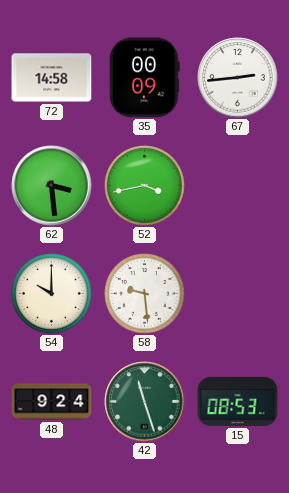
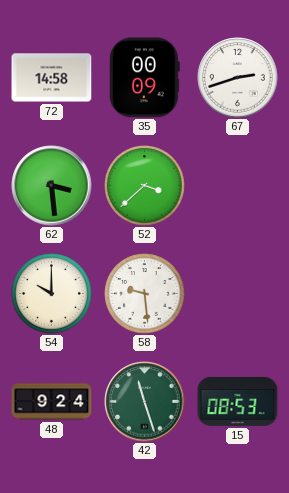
67: 2:44 -> 2:42 (238, 78)
52: 3:43 -> 3:38 (145, 186)
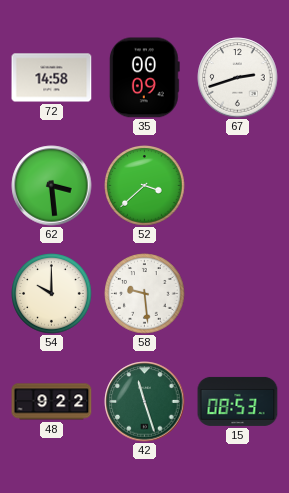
48: 9:24 -> 9:22 (52, 402)
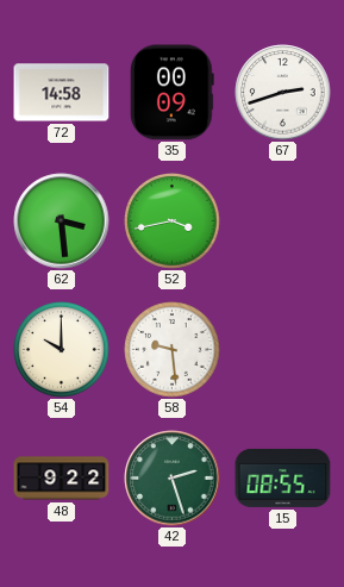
52: 3:38 -> 3:43 (173, 221)
42: 11:27 -> 2:27 (173, 479)
15: 08:53 -> 08:55 (283, 477)
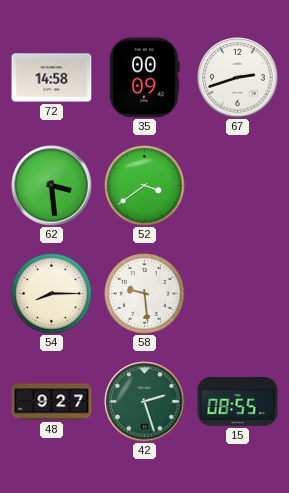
52: 3:43 -> 3:39 (145, 186)
54: 10:00 -> 8:15 (52, 294)
48: 9:22 -> 9:27 (52, 402)
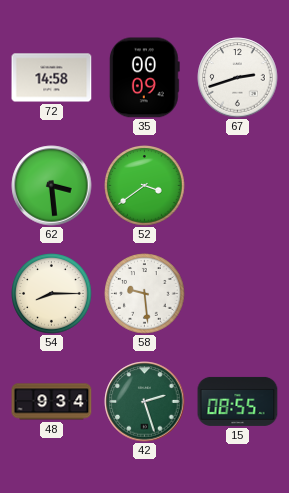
48: 9:27 -> 9:34 (52, 402)
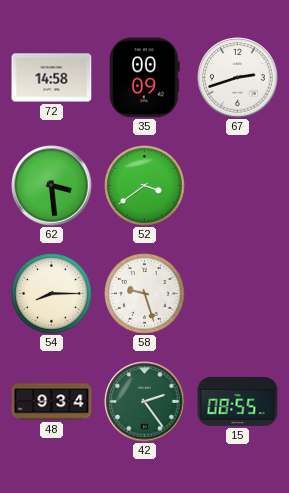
58: 9:29 -> 9:27 (145, 294)
42: 2:27 -> 2:24 (145, 402)
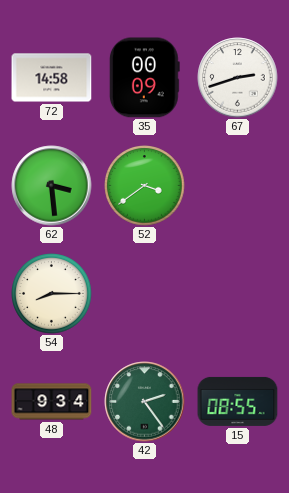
58: 9:27 -> none (145, 294)
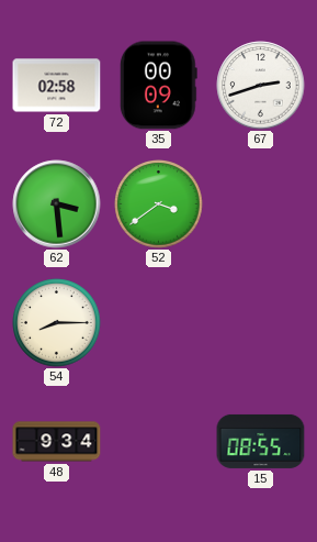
72: 14:58 -> 02:58 (57, 86)
42: 2:24 -> none (145, 402)
